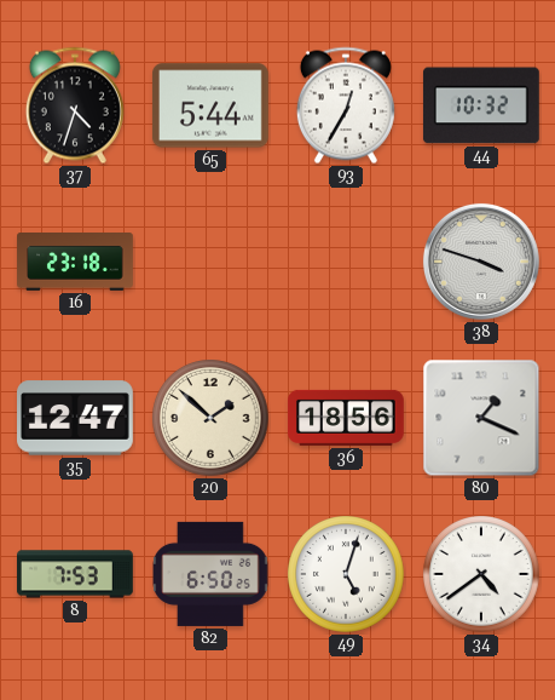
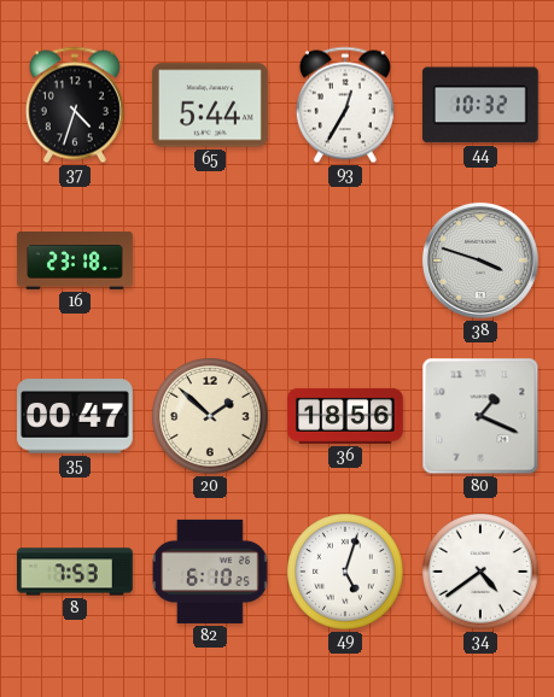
35: 12:47 -> 00:47 (76, 416)
82: 6:50 -> 6:10 (211, 572)
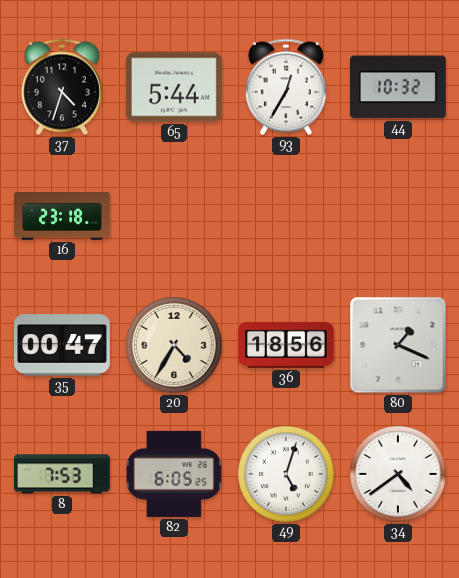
38: 3:48 -> none (480, 260)
20: 1:52 -> 4:35 (175, 346)
82: 6:10 -> 6:05 (175, 474)
